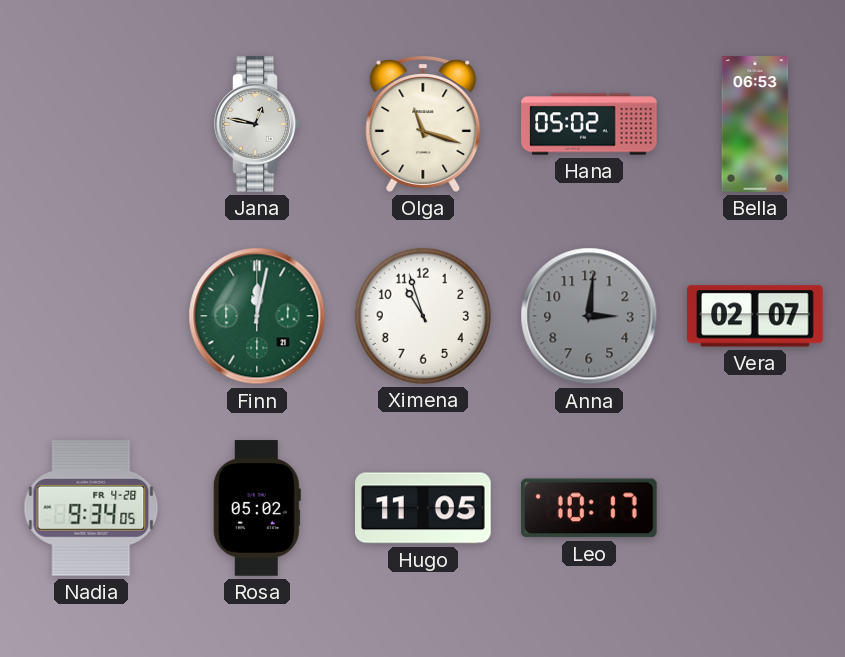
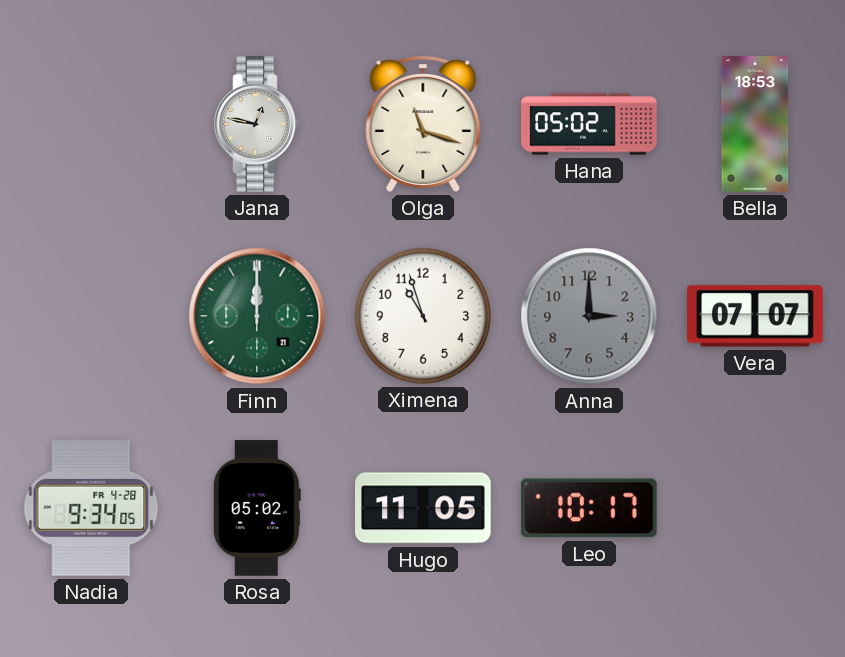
Bella: 06:53 -> 18:53 (755, 124)
Finn: 12:02 -> 12:00 (257, 316)
Anna: 3:01 -> 3:00 (589, 316)
Vera: 02:07 -> 07:07 (756, 316)
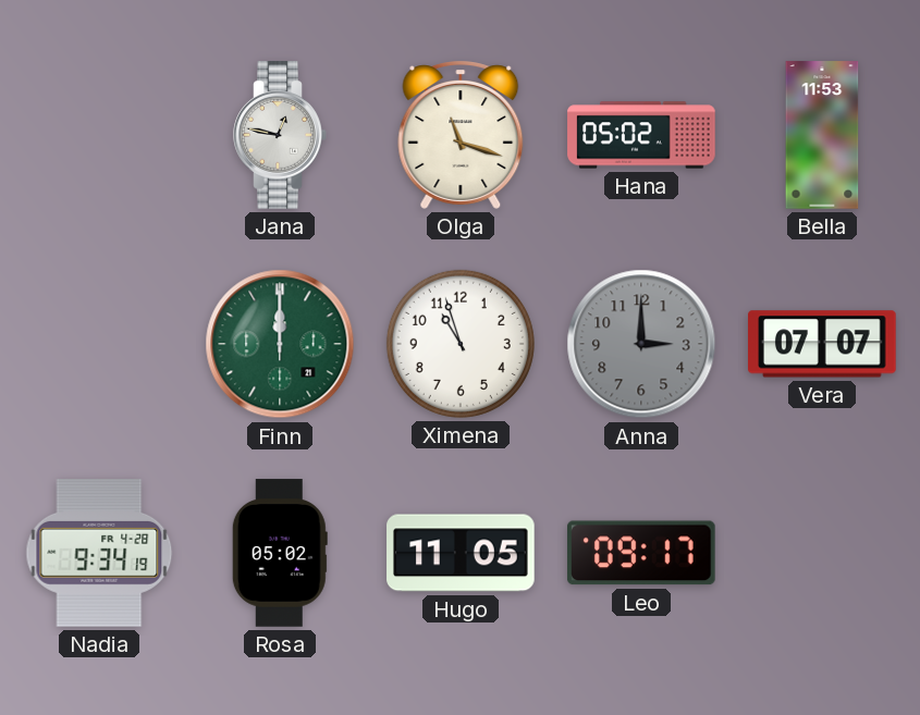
Bella: 18:53 -> 11:53 (822, 135)
Nadia: 9:34:05 -> 9:34:19 (99, 554)
Leo: 10:17 -> 09:17 (641, 553)
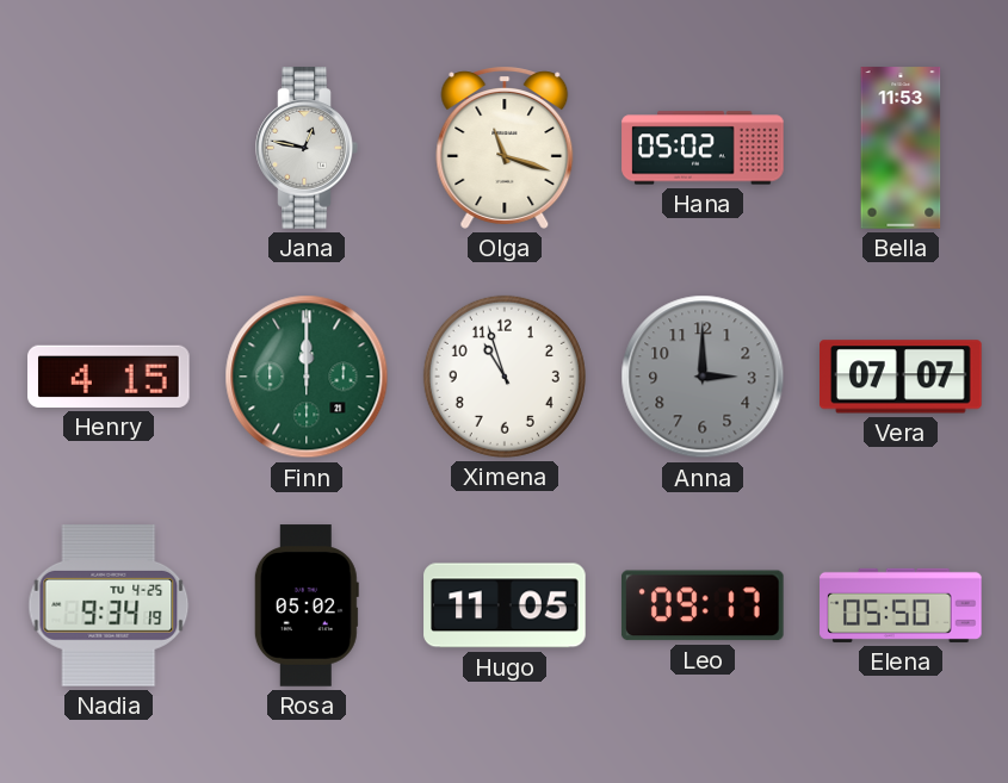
Henry: none -> 4:15 (110, 377)
Nadia date: FR 4-28 -> TU 4-25 (109, 607)
Elena: none -> 05:50 (901, 605)
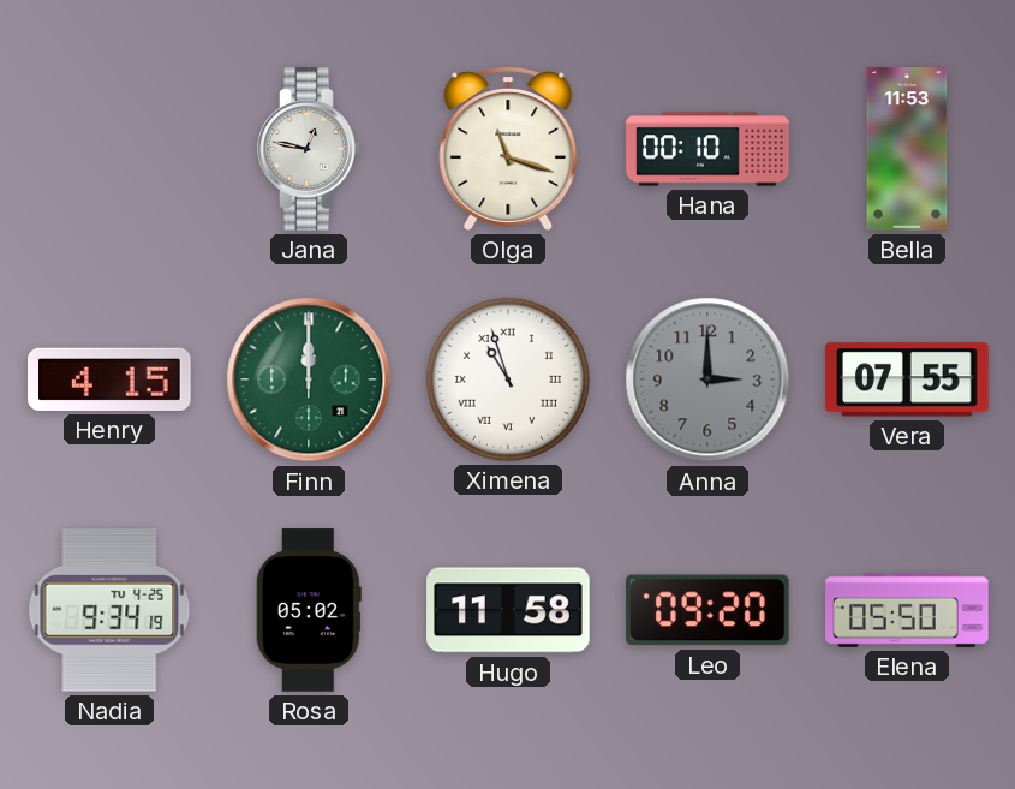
Hana: 05:02 -> 00:10 (707, 149)
Ximena numerals: Arabic -> Roman (508, 379)
Vera: 07:07 -> 07:55 (908, 379)
Hugo: 11:05 -> 11:58 (508, 610)
Leo: 09:17 -> 09:20 (707, 610)
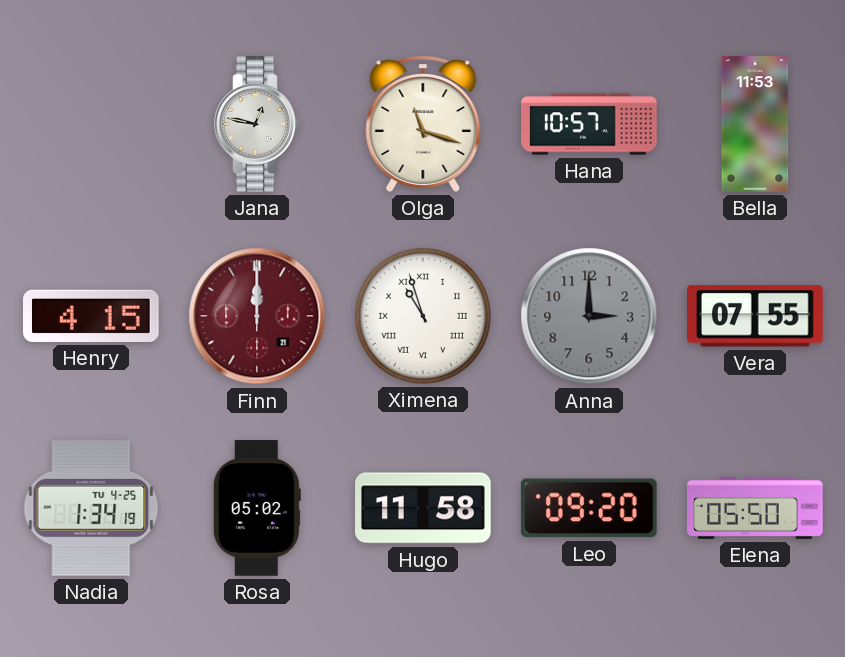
Hana: 00:10 -> 10:57 (589, 124)
Finn dial: green -> burgundy (257, 316)
Nadia: 9:34 -> 1:34 (91, 509)
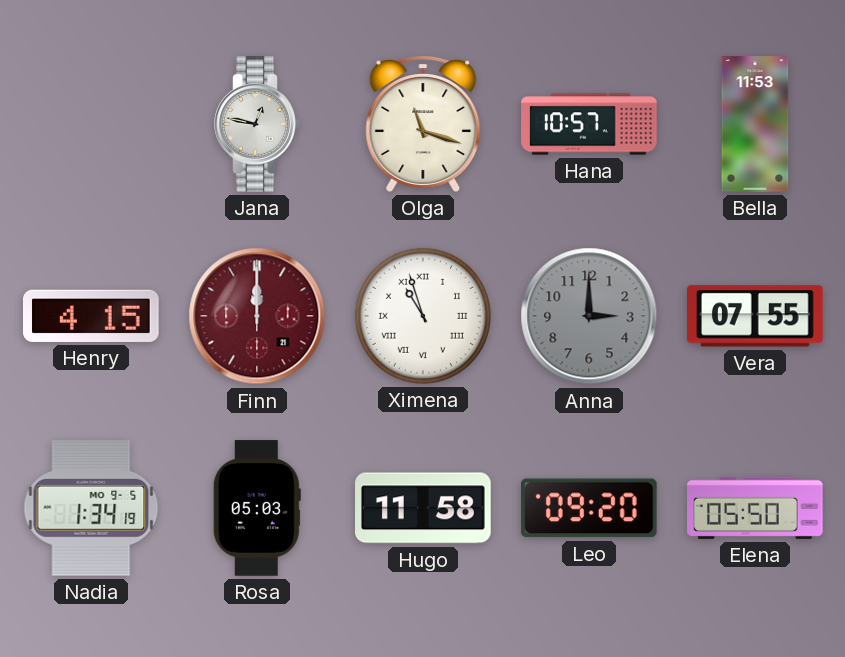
Nadia date: TU 4-25 -> MO 9-5 (91, 509)
Rosa: 05:02 -> 05:03 (257, 508)
